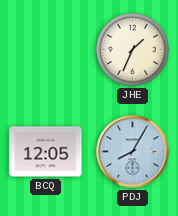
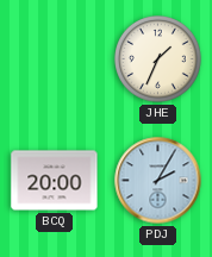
BCQ: 12:05 -> 20:00 (55, 181)
PDJ: 8:05 -> 2:05 (158, 181)
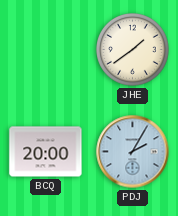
JHE: 1:34 -> 1:39 (133, 50)
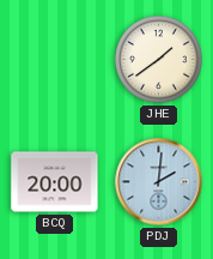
PDJ: 2:05 -> 2:01 (159, 182)
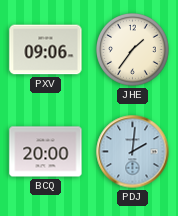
PXV: none -> 09:06 (46, 50)
JHE: 1:39 -> 1:36 (133, 50)
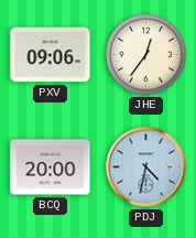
JHE: 1:36 -> 12:36 (146, 55)
PDJ: 2:01 -> 4:32 (146, 167)
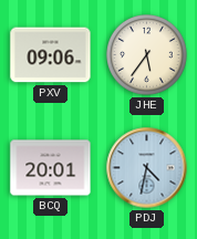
JHE: 12:36 -> 5:36 (147, 55)
BCQ: 20:00 -> 20:01 (51, 168)
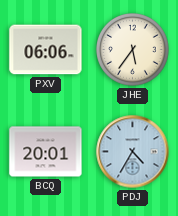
PXV: 09:06 -> 06:06 (46, 50)
PDJ: 4:32 -> 4:35 (133, 152)
